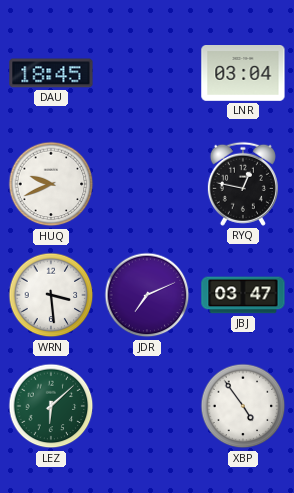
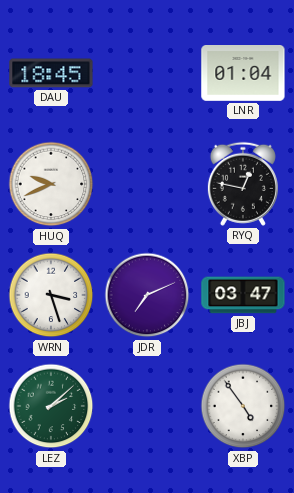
LNR: 03:04 -> 01:04 (243, 74)
WRN: 3:29 -> 3:27 (51, 295)
LEZ: 6:08 -> 2:08 (51, 406)
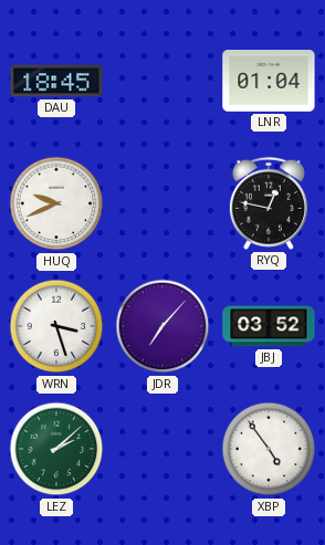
JDR: 7:11 -> 7:07 (162, 326)
JBJ: 03:47 -> 03:52 (269, 326)
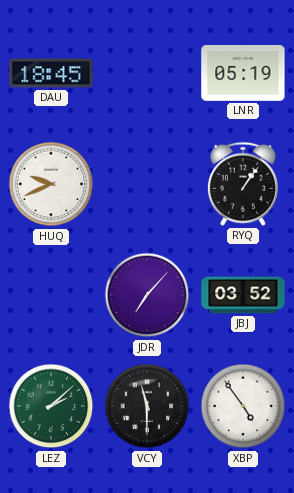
LNR: 01:04 -> 05:19 (243, 74)
RYQ: 12:47 -> 1:06 (243, 184)
WRN: 3:27 -> none (56, 326)
VCY: none -> 11:30 (147, 406)
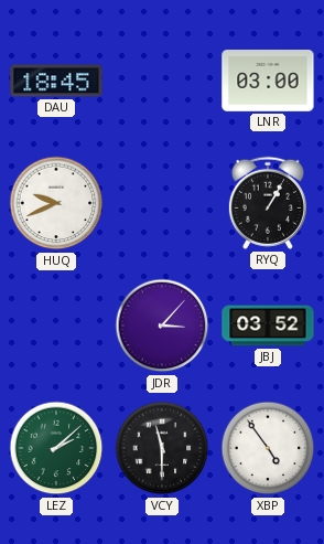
LNR: 05:19 -> 03:00 (268, 82)
RYQ: 1:06 -> 1:05 (268, 203)
JDR: 7:07 -> 3:07 (162, 326)
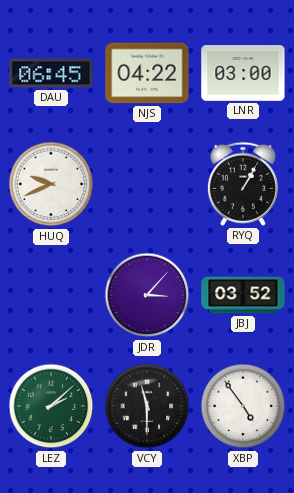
DAU: 18:45 -> 06:45 (51, 73)
NJS: none -> 04:22 (147, 73)
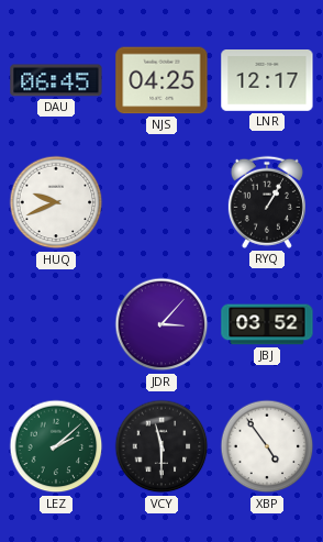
NJS: 04:22 -> 04:25 (161, 80)
LNR: 03:00 -> 12:17 (267, 81)
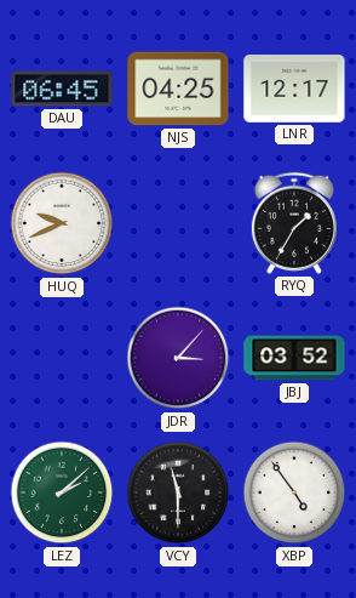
RYQ: 1:05 -> 1:35 (294, 223)
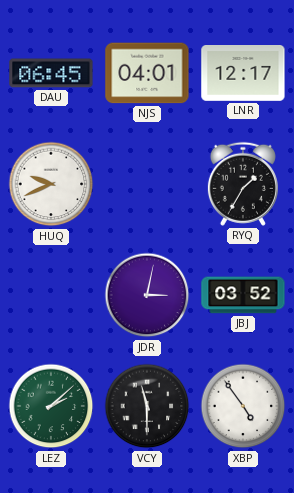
NJS: 04:25 -> 04:01 (147, 73)
JDR: 3:07 -> 3:02 (147, 295)
